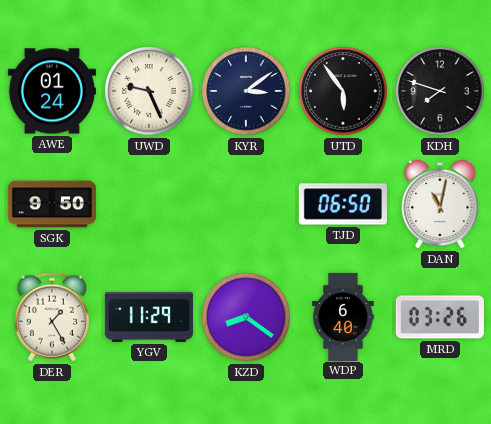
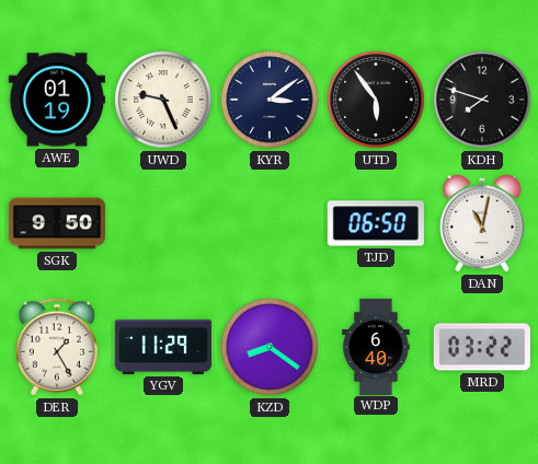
AWE: 01:24 -> 01:19 (57, 100)
MRD: 03:26 -> 03:22 (482, 347)
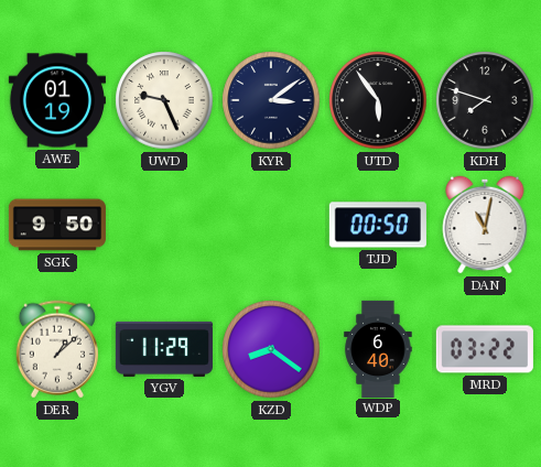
TJD: 06:50 -> 00:50 (378, 225)
DER: 1:25 -> 1:08 (57, 349)
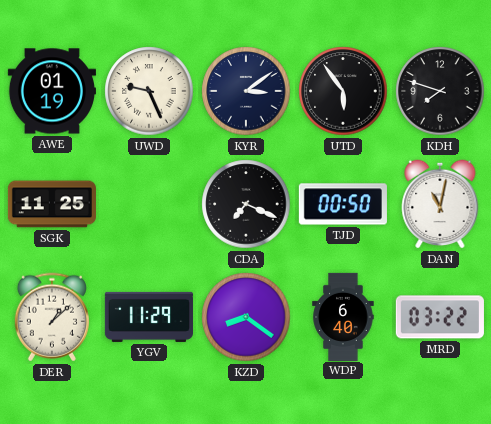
SGK: 9:50 -> 11:25 (52, 204)
CDA: none -> 7:19 (246, 204)
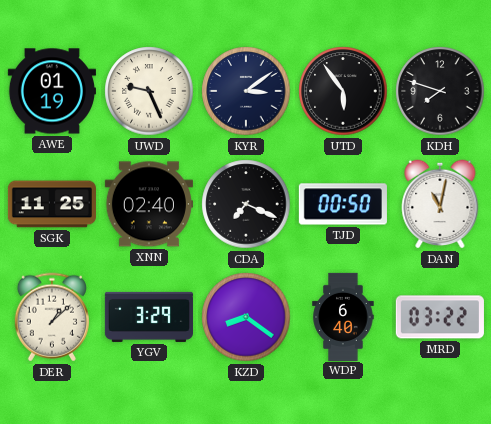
XNN: none -> 02:40 (149, 204)
YGV: 11:29 -> 3:29 (149, 317)
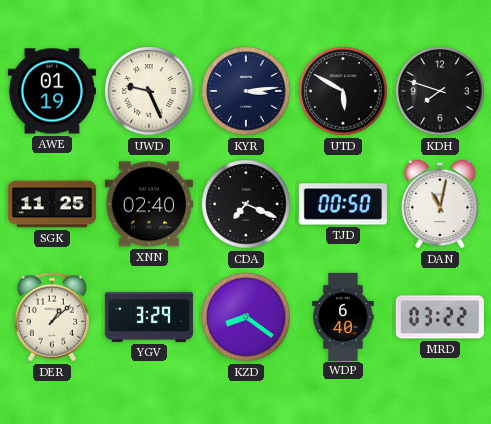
KYR: 3:09 -> 3:14 (246, 91)
UTD: 5:54 -> 5:50 (343, 91)
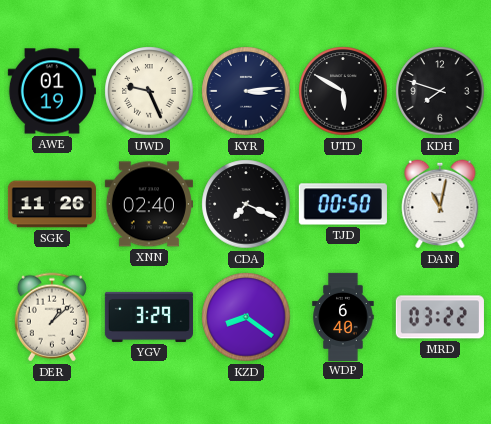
SGK: 11:25 -> 11:26 (52, 204)
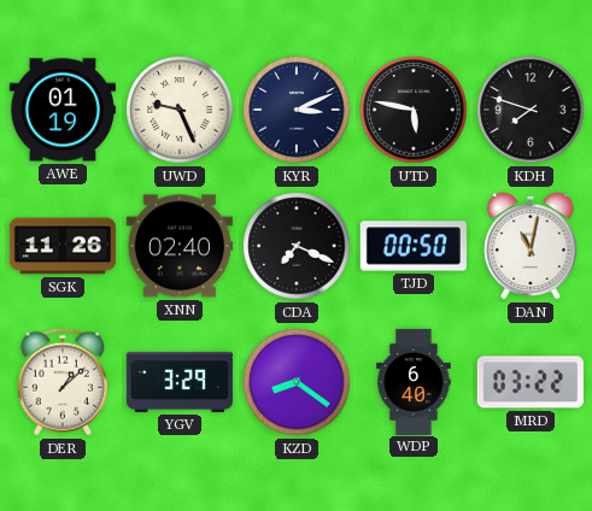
KYR: 3:14 -> 3:11 (297, 110)
UTD: 5:50 -> 5:47 (414, 110)
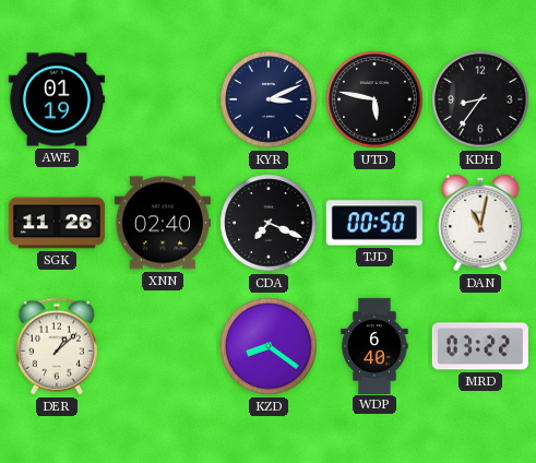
UWD: 9:26 -> none (180, 110)
KDH: 7:48 -> 8:36 (480, 99)
YGV: 3:29 -> none (180, 382)
